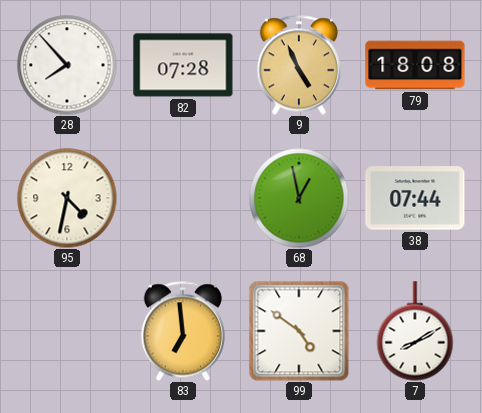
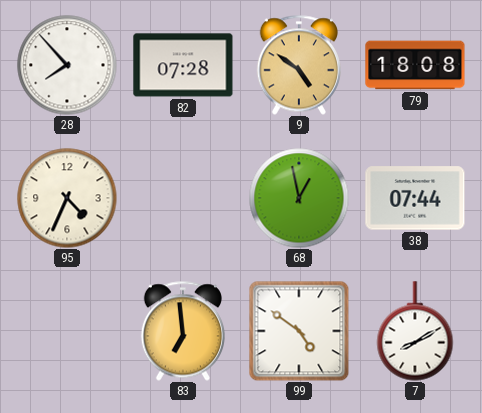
9: 4:56 -> 4:51 (299, 65)
95: 4:32 -> 4:34 (67, 198)
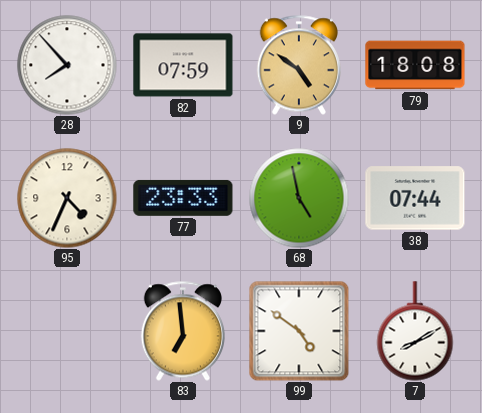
82: 07:28 -> 07:59 (183, 65)
77: none -> 23:33 (183, 198)
68: 12:58 -> 4:58 (299, 198)
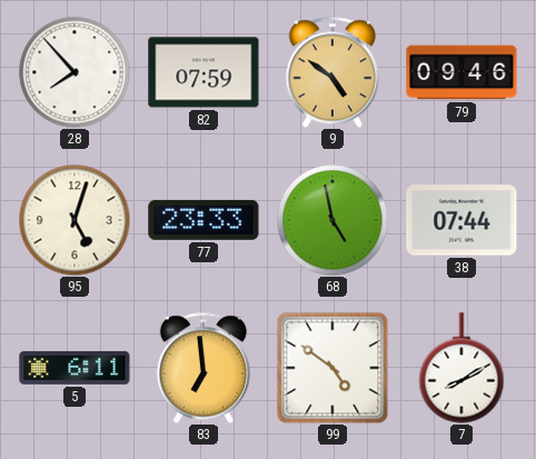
79: 18:08 -> 09:46 (461, 72)
95: 4:34 -> 5:03 (75, 220)
5: none -> 6:11 (75, 368)
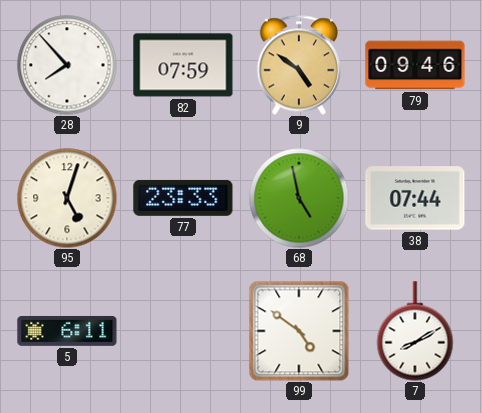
83: 6:59 -> none (204, 368)
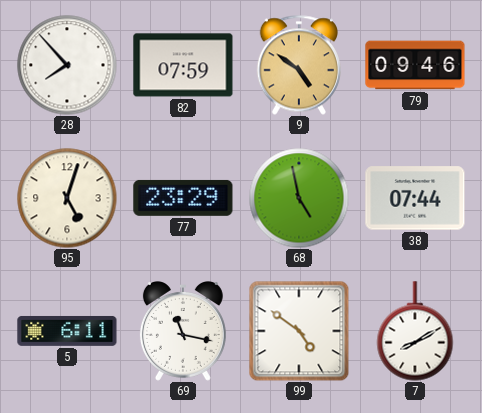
77: 23:33 -> 23:29 (183, 198)
69: none -> 11:17 (183, 332)
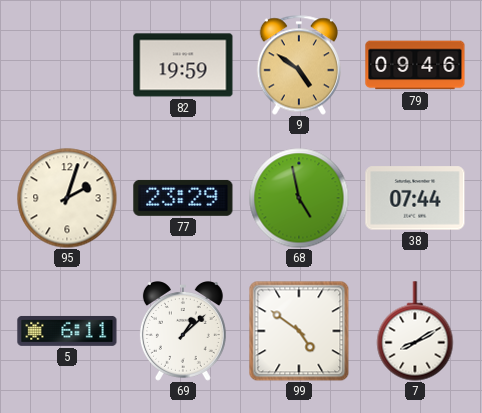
28: 7:53 -> none (67, 65)
82: 07:59 -> 19:59 (183, 65)
95: 5:03 -> 2:03 (67, 198)
69: 11:17 -> 1:08 (183, 332)
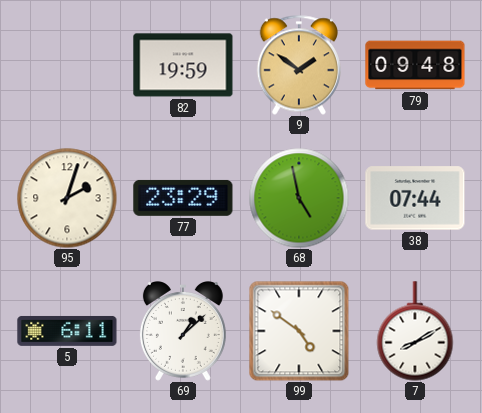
9: 4:51 -> 1:51 (299, 65)
79: 09:46 -> 09:48 (415, 65)
